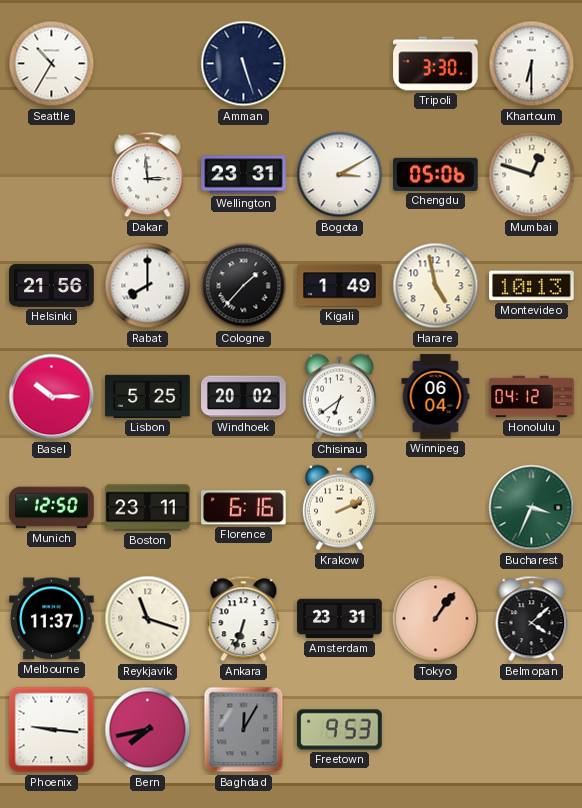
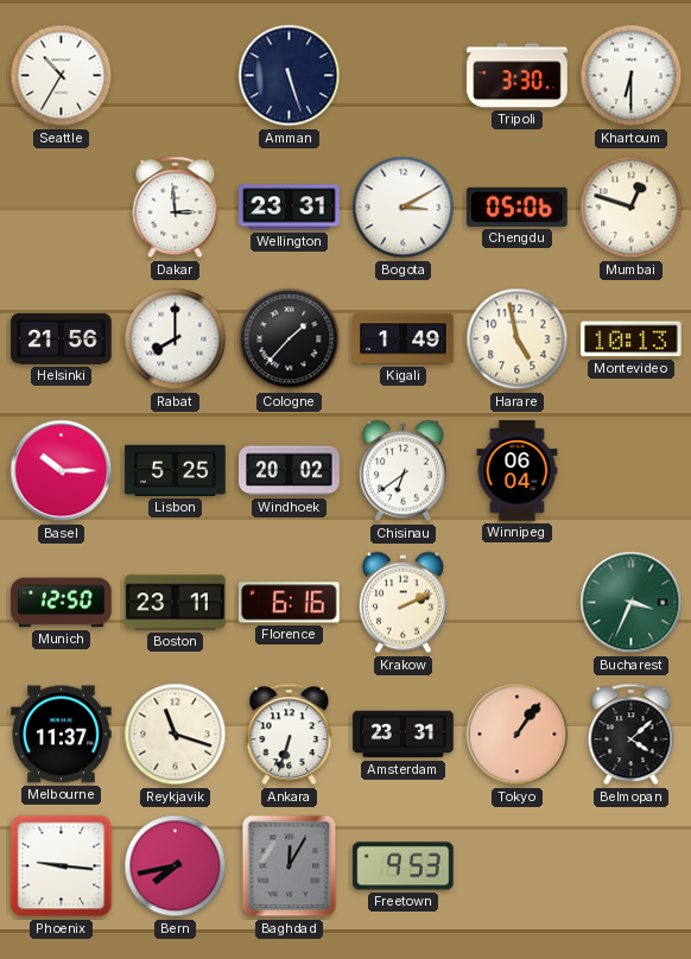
Honolulu: 04:12 -> none (532, 397)
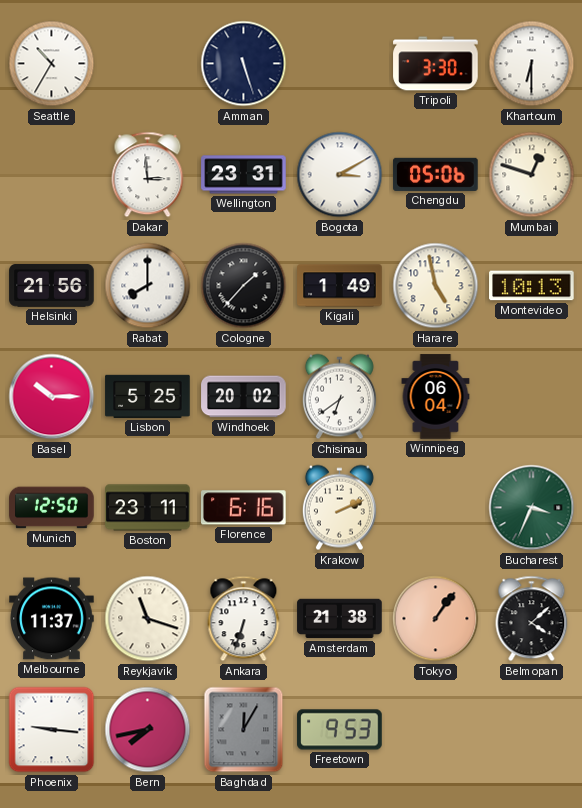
Amsterdam: 23:31 -> 21:38 (340, 619)
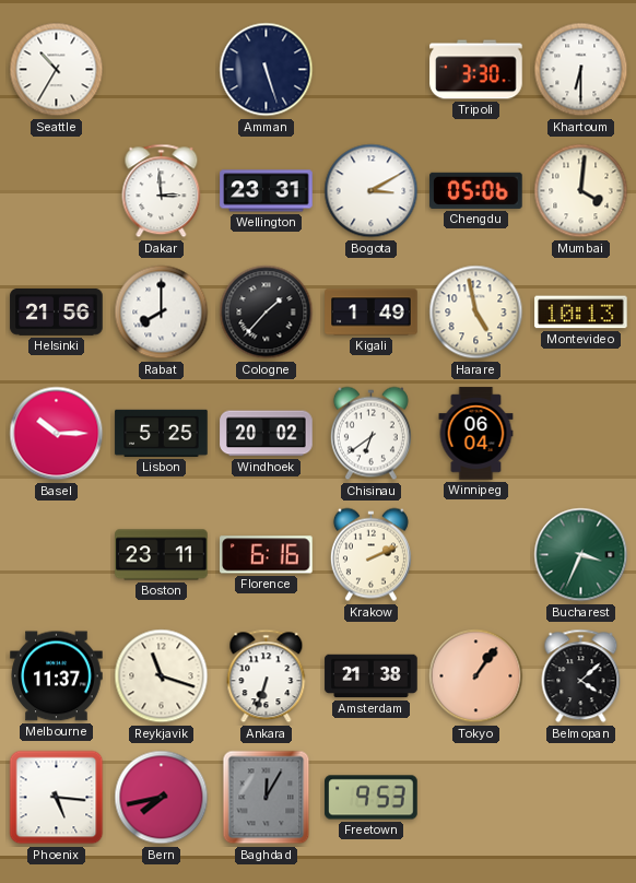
Mumbai: 12:48 -> 4:01 (581, 191)
Munich: 12:50 -> none (52, 508)
Phoenix: 9:16 -> 5:16 (57, 798)
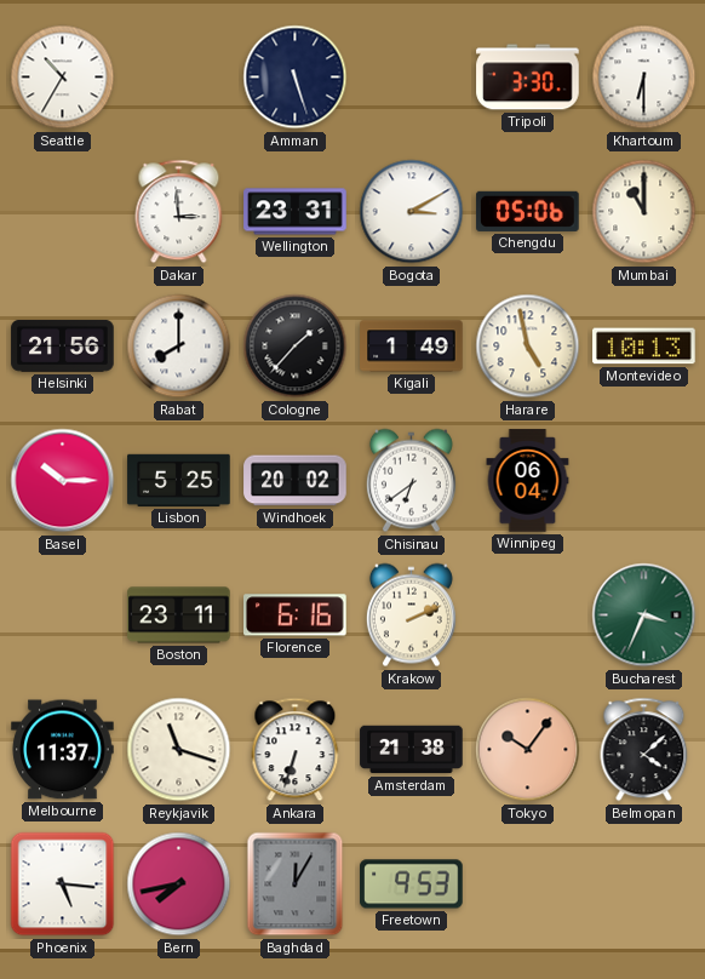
Mumbai: 4:01 -> 11:00 (644, 212)
Tokyo: 1:06 -> 10:06 (528, 750)
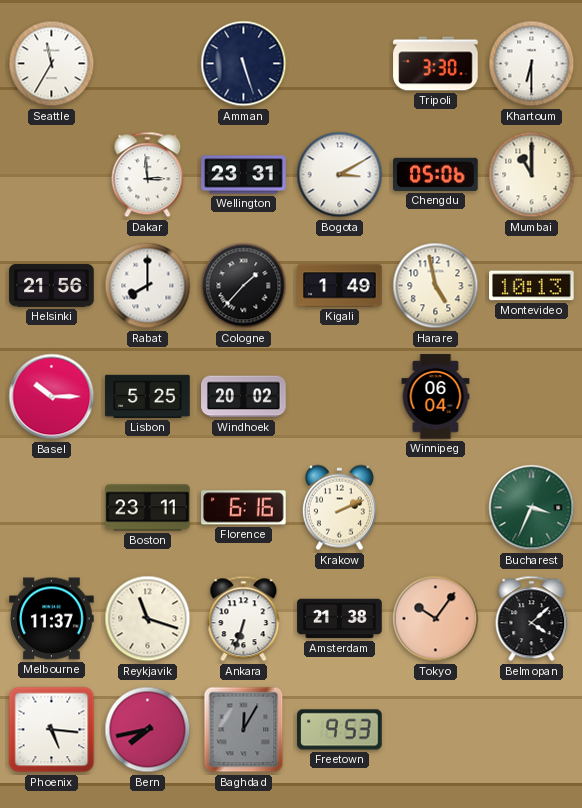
Seattle: 10:35 -> 11:35 (52, 64)
Chisinau: 6:39 -> none (411, 481)
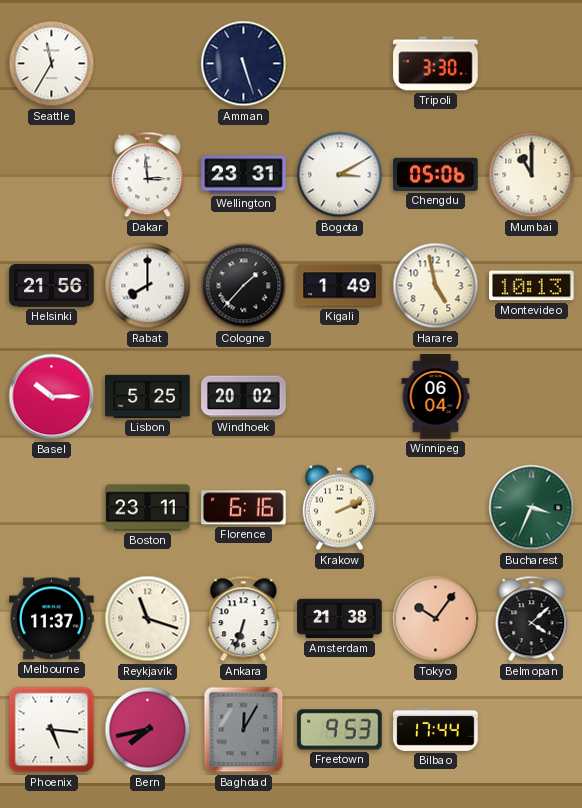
Khartoum: 6:30 -> none (532, 64)
Bilbao: none -> 17:44 (436, 729)
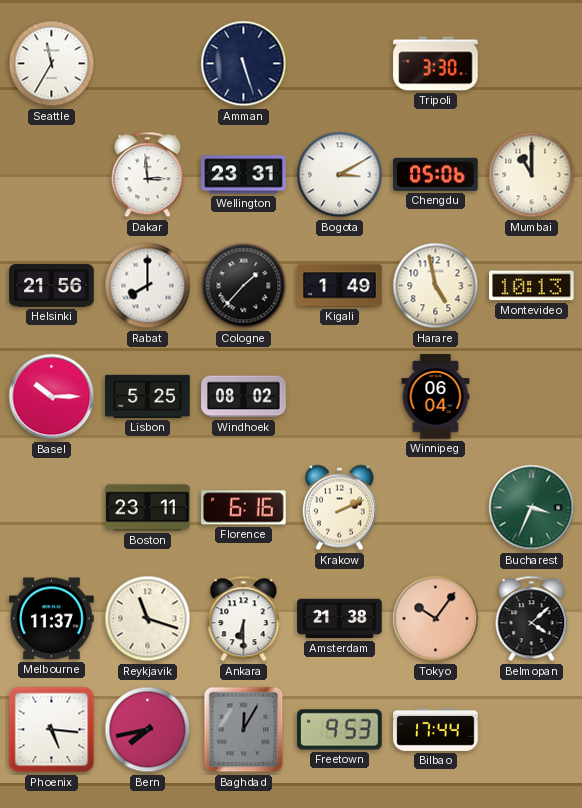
Windhoek: 20:02 -> 08:02 (244, 397)
Ankara: 6:33 -> 6:30 (244, 619)
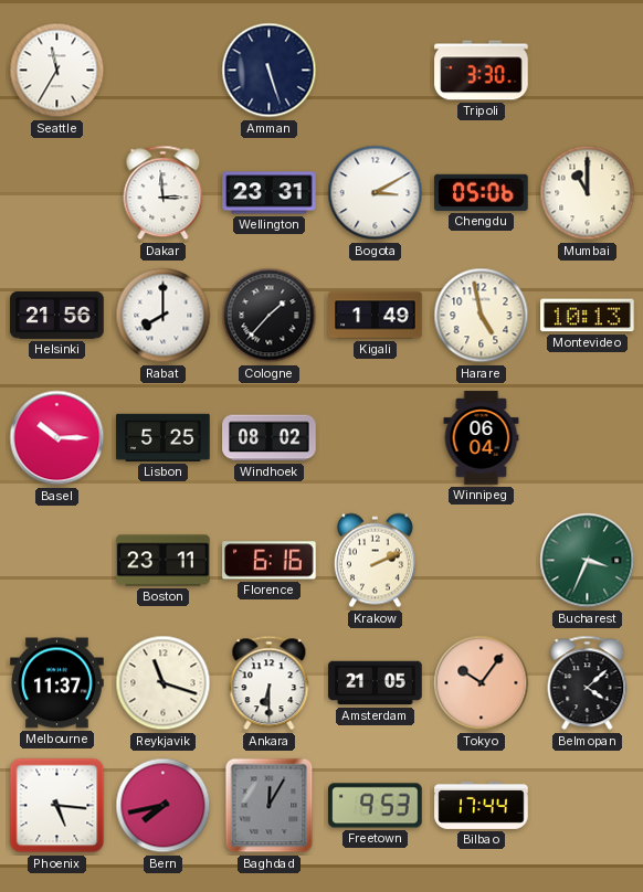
Amsterdam: 21:38 -> 21:05 (376, 683)
